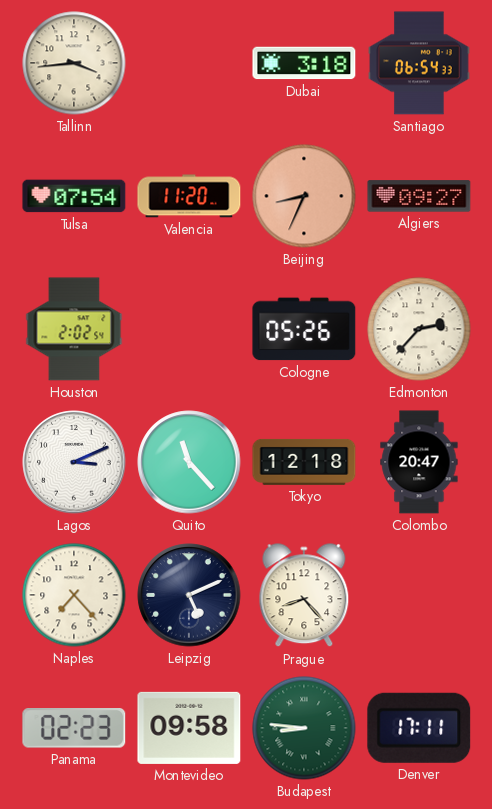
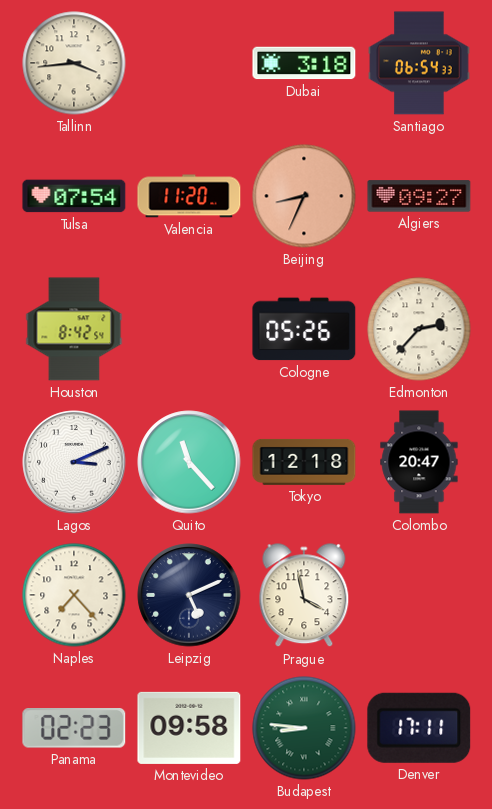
Houston: 2:02 -> 8:42 (74, 329)
Prague: 8:23 -> 3:58 (304, 596)
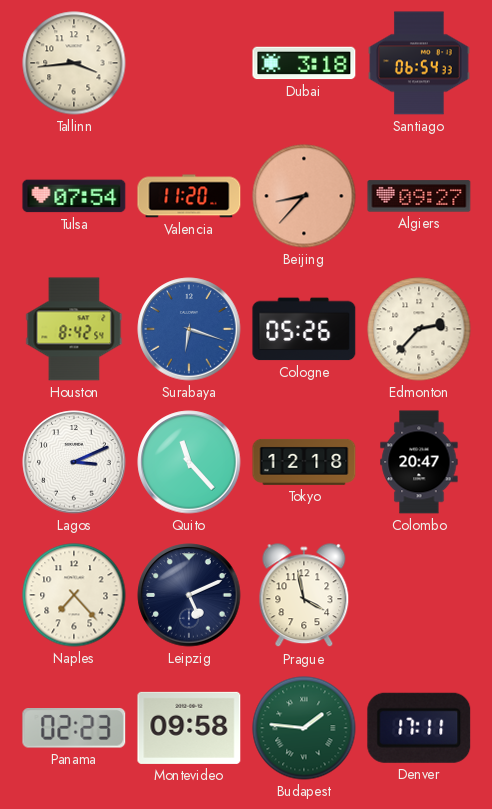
Beijing: 8:34 -> 8:37 (304, 196)
Surabaya: none -> 6:18 (189, 329)
Budapest: 8:46 -> 1:46 (304, 728)
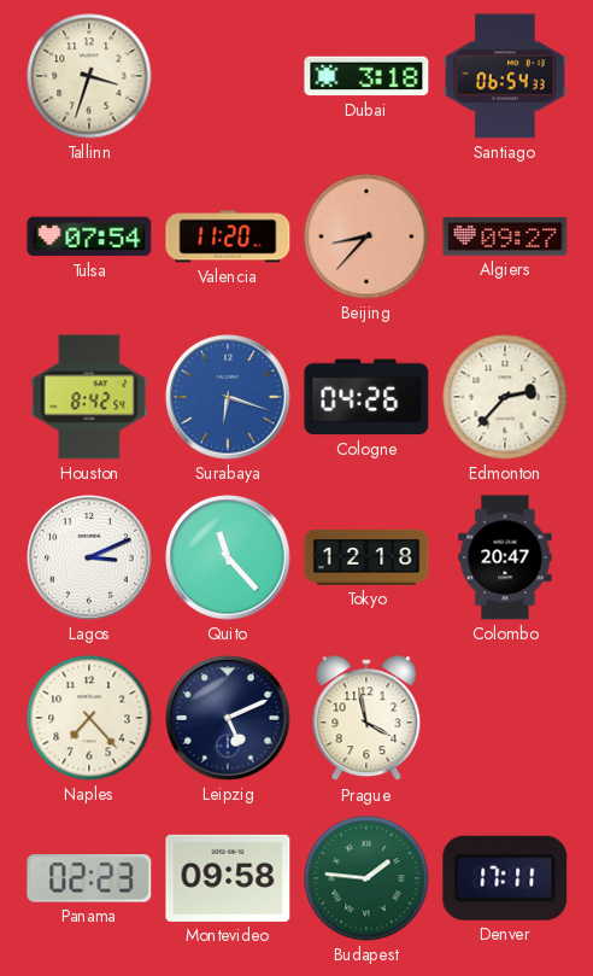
Tallinn: 3:44 -> 3:33 (89, 76)
Cologne: 05:26 -> 04:26 (366, 397)
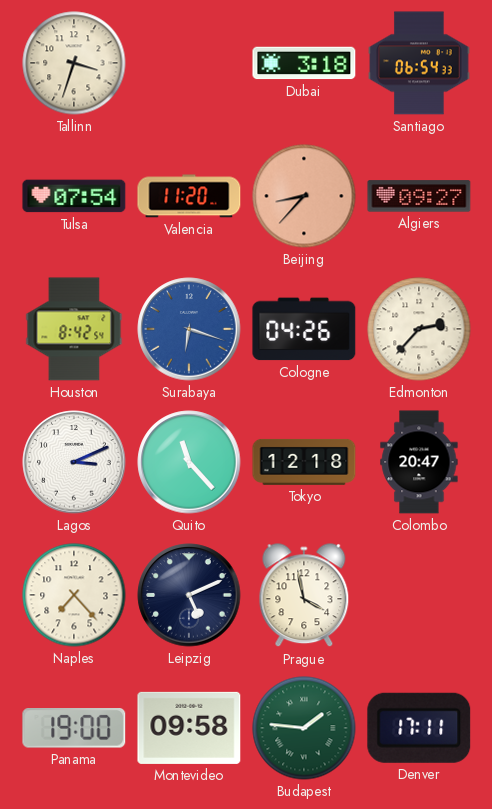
Panama: 02:23 -> 19:00 (74, 728)
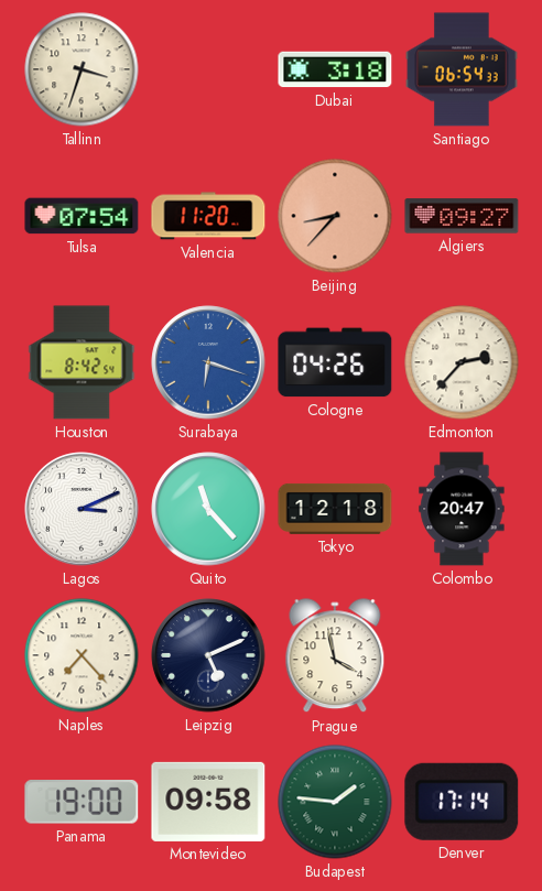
Denver: 17:11 -> 17:14 (462, 802)
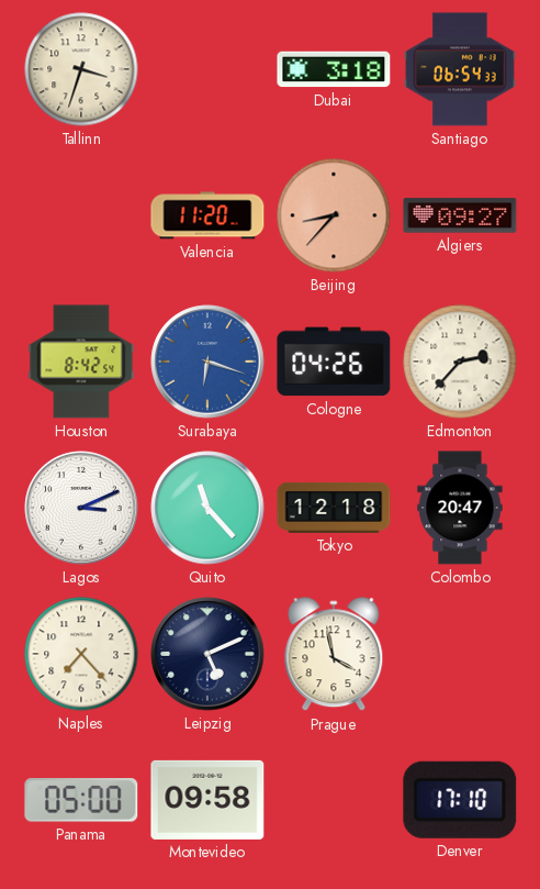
Tulsa: 07:54 -> none (82, 216)
Panama: 19:00 -> 05:00 (81, 800)
Budapest: 1:46 -> none (335, 802)
Denver: 17:14 -> 17:10 (460, 800)
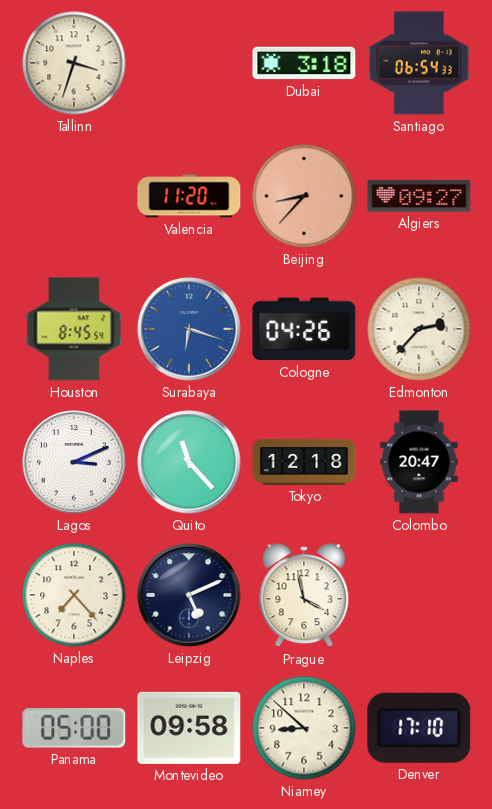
Houston: 8:42 -> 8:45 (74, 329)
Niamey: none -> 8:52 (304, 728)
